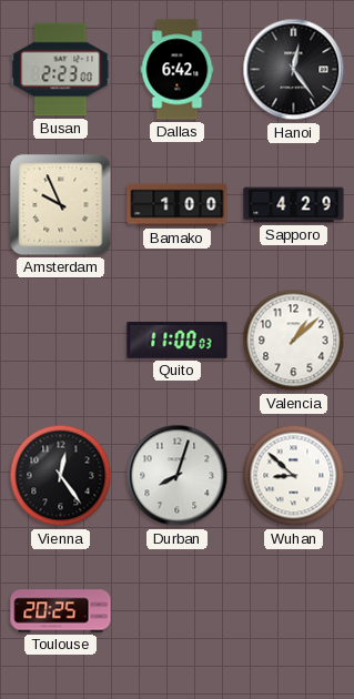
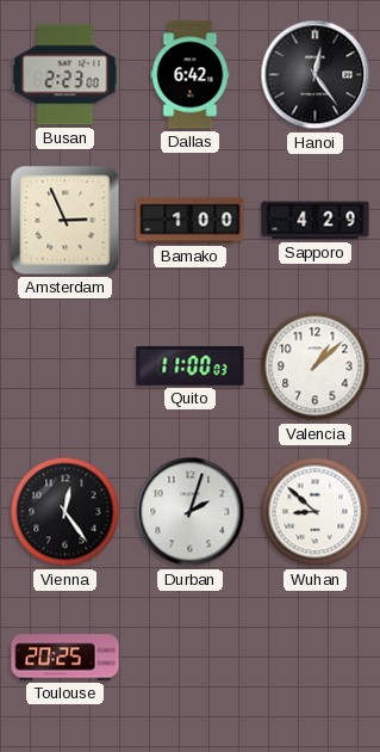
Amsterdam: 9:56 -> 2:56 (66, 221)
Durban: 8:03 -> 2:03 (191, 512)
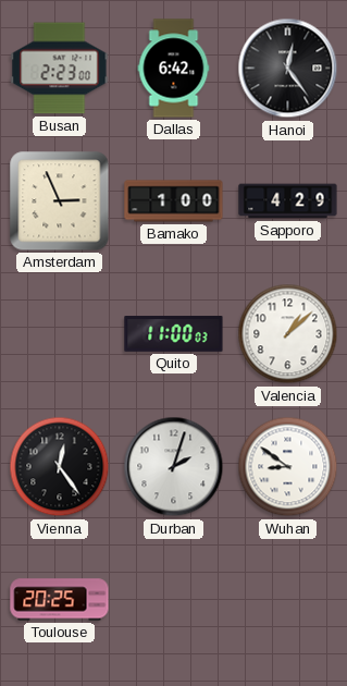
Wuhan: 8:52 -> 8:51 (288, 467)
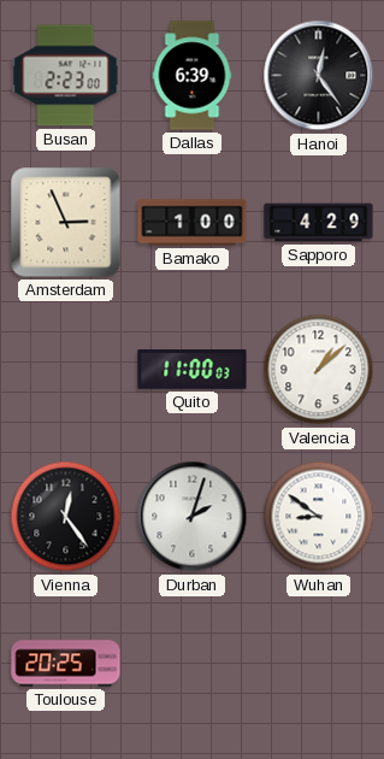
Dallas: 6:42 -> 6:39 (193, 76)
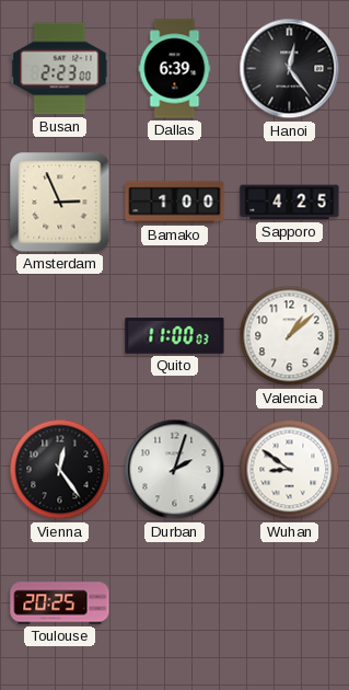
Sapporo: 4:29 -> 4:25 (290, 203)
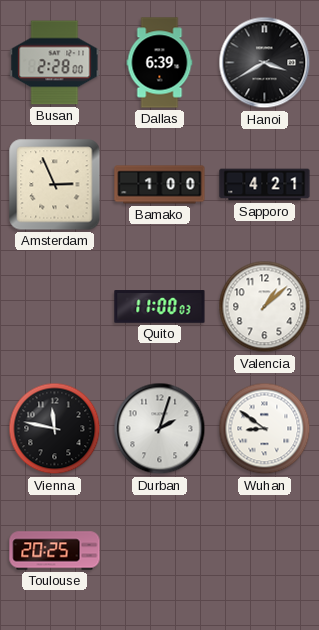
Busan: 2:23 -> 2:28 (55, 63)
Hanoi: 12:24 -> 3:40 (265, 63)
Sapporo: 4:25 -> 4:21 (265, 185)
Vienna: 12:24 -> 11:47 (55, 429)
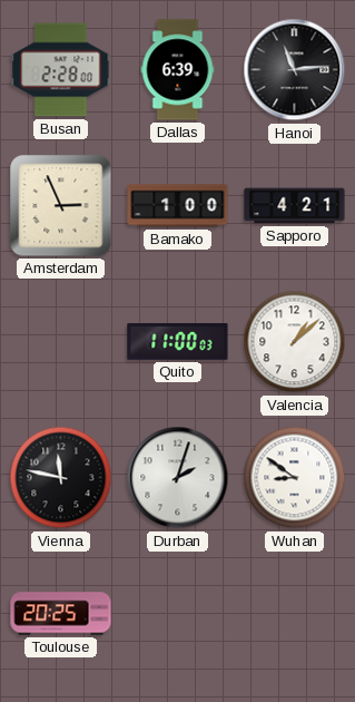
Hanoi: 3:40 -> 11:14 (295, 70)
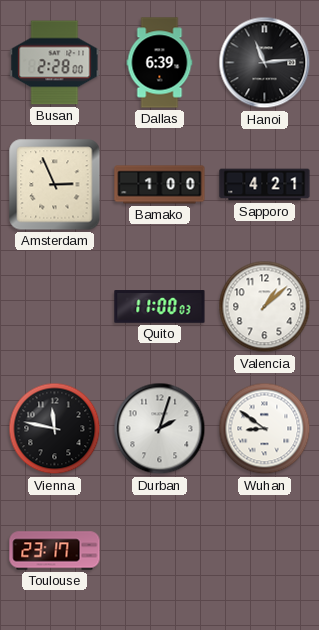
Toulouse: 20:25 -> 23:17 (55, 551)
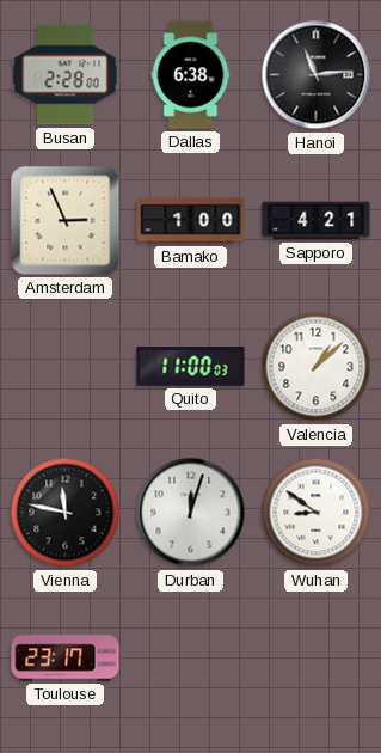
Dallas: 6:39 -> 6:38 (191, 75)
Durban: 2:03 -> 12:03 (191, 513)
